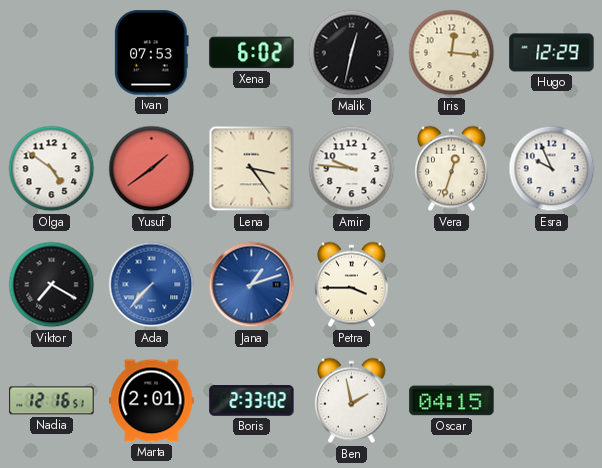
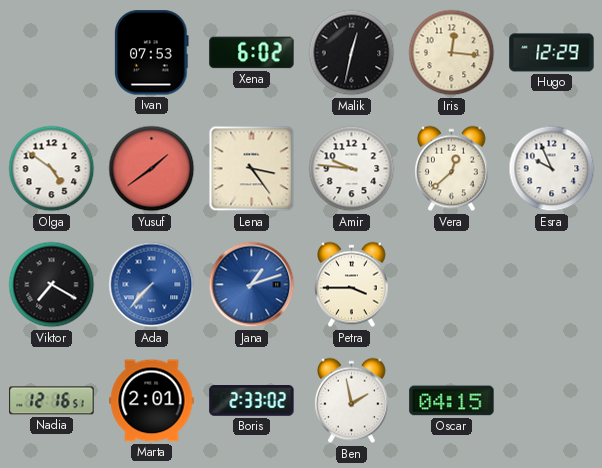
Vera: 12:33 -> 12:38 (452, 169)
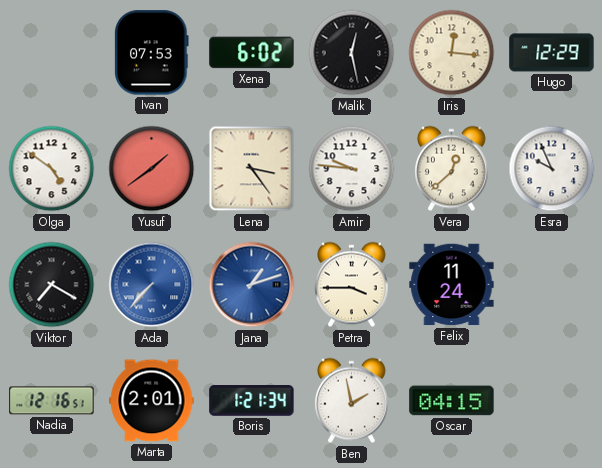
Malik: 12:32 -> 12:28 (352, 53)
Felix: none -> 11:24 (452, 285)
Boris: 2:33 -> 1:21 (252, 401)
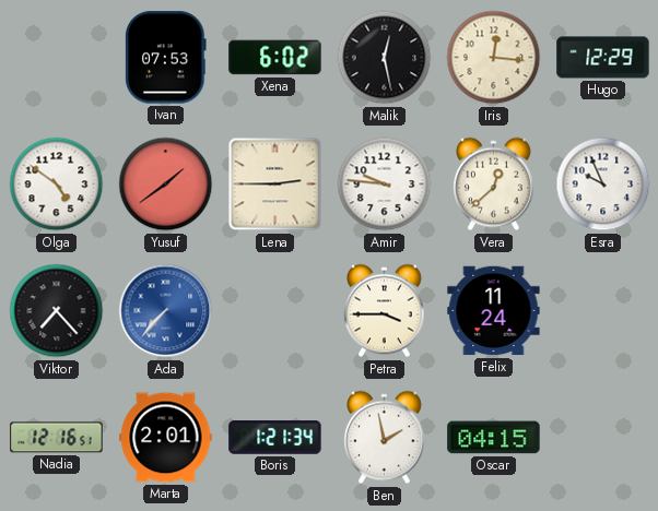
Lena: 3:24 -> 2:45 (275, 185)
Viktor: 7:20 -> 7:23 (57, 311)
Jana: 1:12 -> none (252, 285)
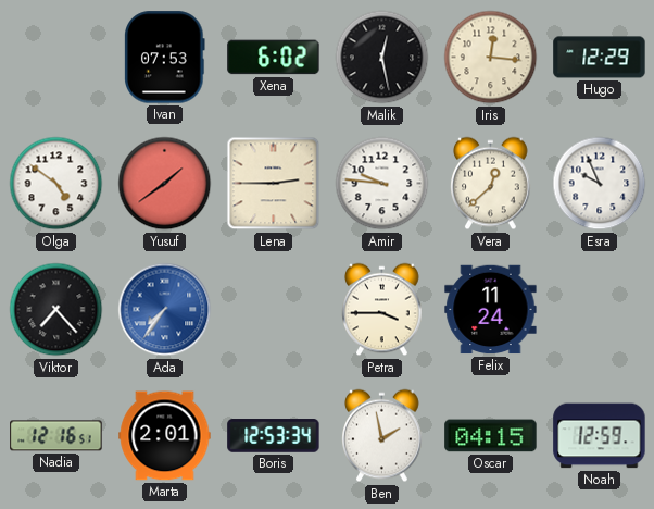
Ada: 7:37 -> 7:36 (165, 310)
Boris: 1:21 -> 12:53 (274, 436)
Noah: none -> 12:59 (600, 436)
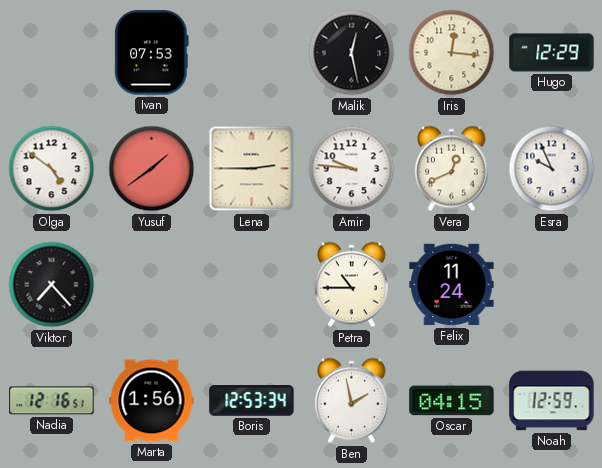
Xena: 6:02 -> none (274, 58)
Vera: 12:38 -> 12:41 (452, 169)
Ada: 7:36 -> none (165, 310)
Petra: 3:45 -> 10:45 (352, 285)
Marta: 2:01 -> 1:56 (152, 401)
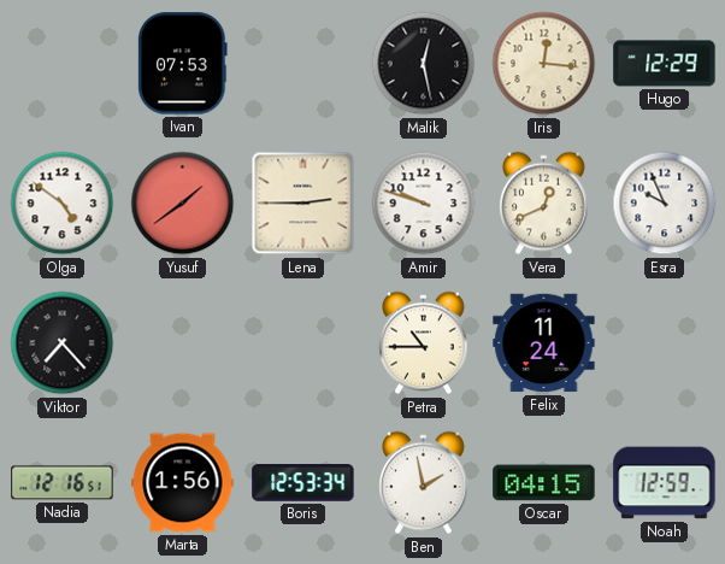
Amir: 9:46 -> 9:48 (424, 204)
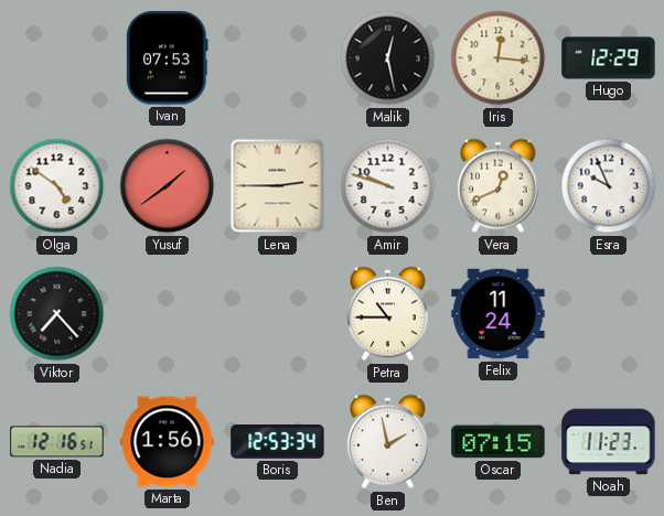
Oscar: 04:15 -> 07:15 (499, 442)
Noah: 12:59 -> 11:23 (609, 442)
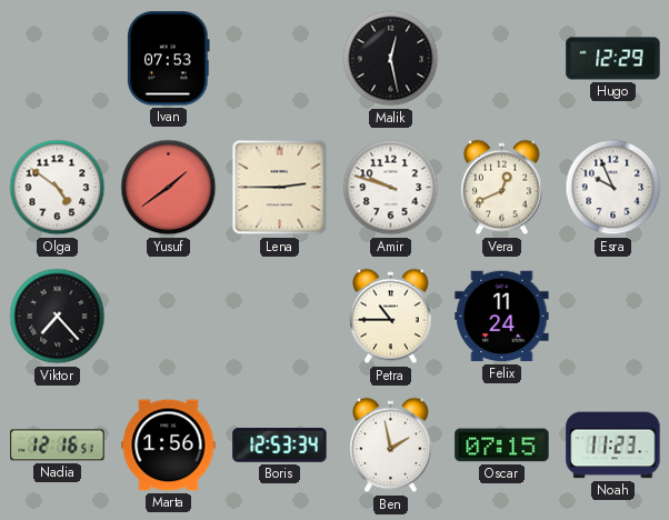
Iris: 12:16 -> none (499, 58)
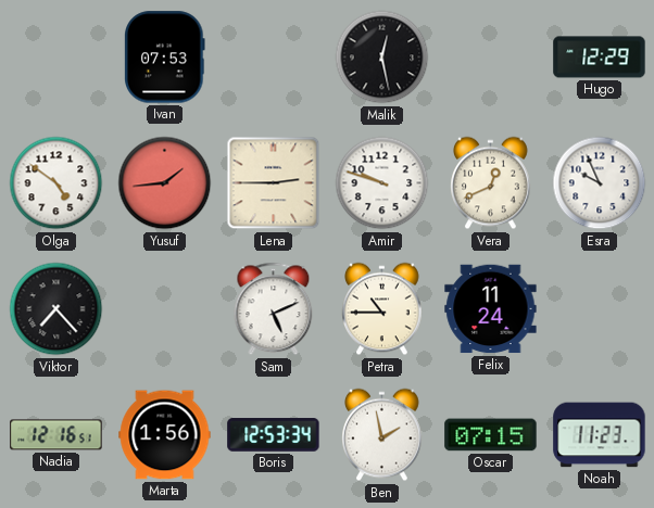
Yusuf: 1:39 -> 1:44 (165, 183)
Sam: none -> 5:11 (274, 309)
